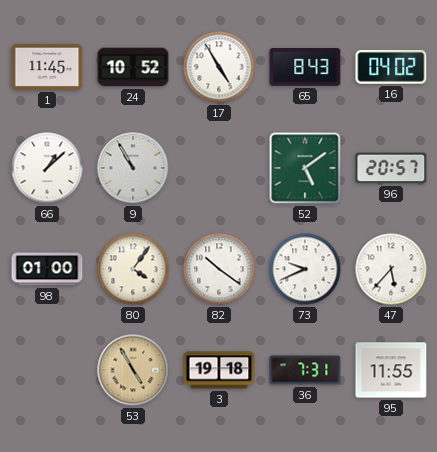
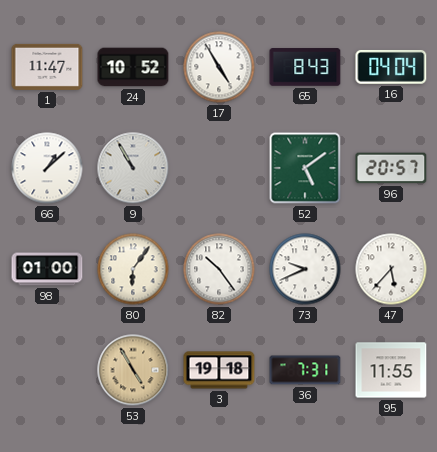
1: 11:45 -> 11:47 (47, 67)
16: 04:02 -> 04:04 (391, 67)
80: 4:06 -> 6:06 (133, 269)
82: 10:21 -> 10:24 (219, 269)
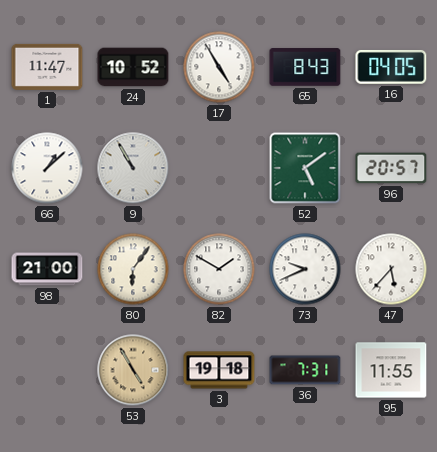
16: 04:04 -> 04:05 (391, 67)
98: 01:00 -> 21:00 (47, 269)
82: 10:24 -> 1:50 (219, 269)
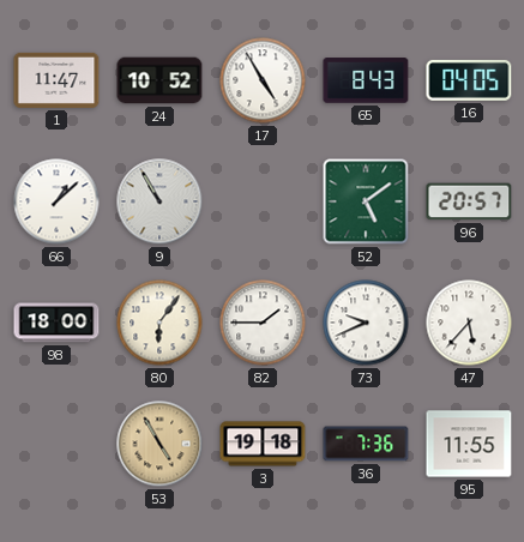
98: 21:00 -> 18:00 (56, 323)
82: 1:50 -> 1:45 (263, 323)
36: 7:31 -> 7:36 (366, 444)
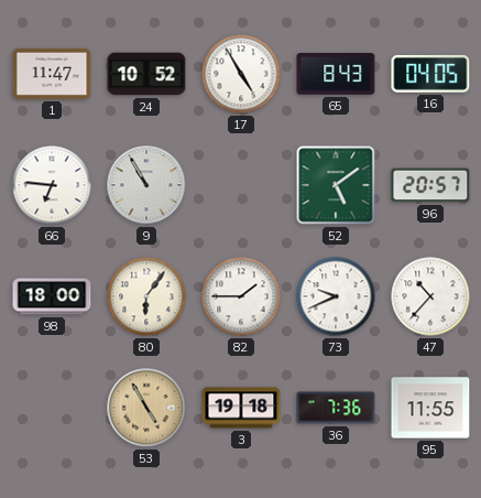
66: 1:08 -> 6:46 (52, 185)
47: 5:37 -> 10:37 (430, 296)
